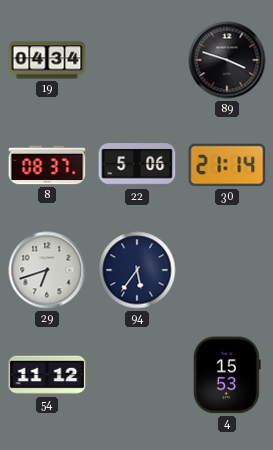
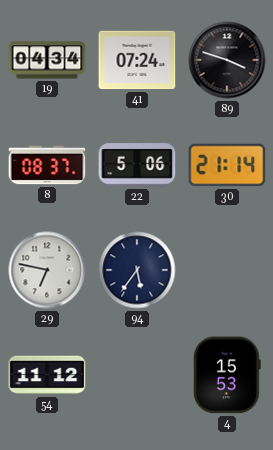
41: none -> 07:24 (137, 60)
29: 6:42 -> 6:47 (47, 270)
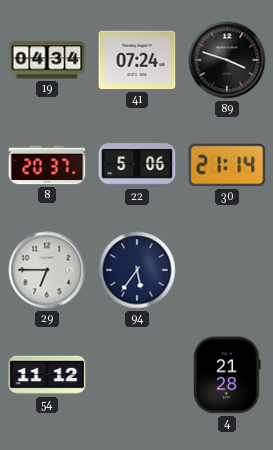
8: 08:37 -> 20:37 (47, 165)
29: 6:47 -> 6:45 (47, 270)
4: 15:53 -> 21:28 (228, 375)
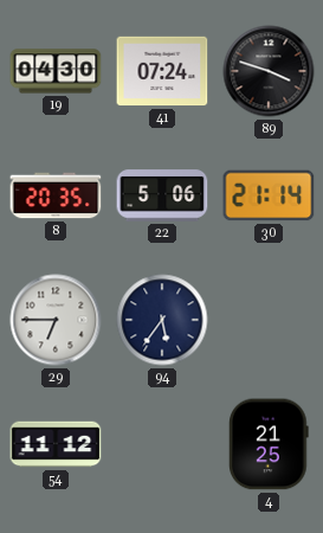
19: 04:34 -> 04:30 (56, 71)
8: 20:37 -> 20:35 (56, 195)
4: 21:28 -> 21:25 (270, 444)
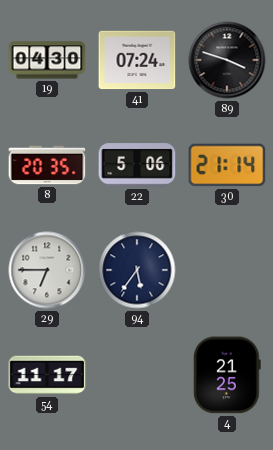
54: 11:12 -> 11:17 (47, 375)
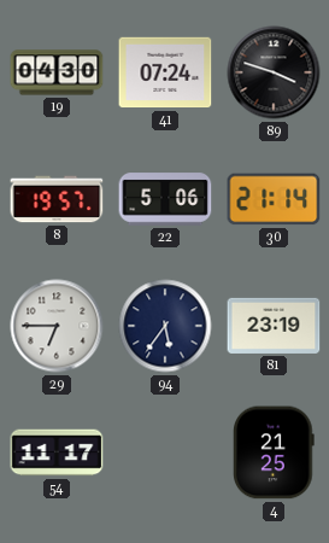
8: 20:35 -> 19:57 (57, 199)
81: none -> 23:19 (274, 326)
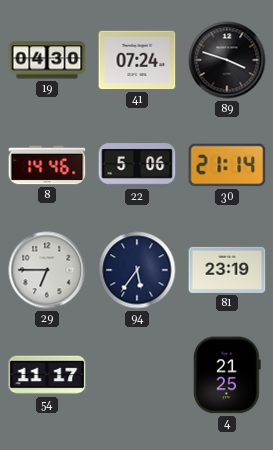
8: 19:57 -> 14:46 (47, 165)
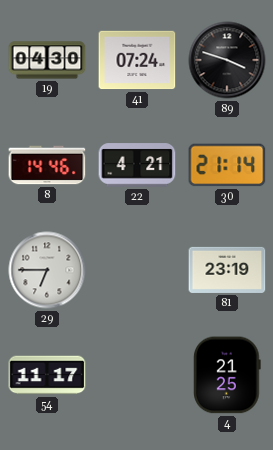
22: 5:06 -> 4:21 (137, 165)
94: 5:36 -> none (137, 270)
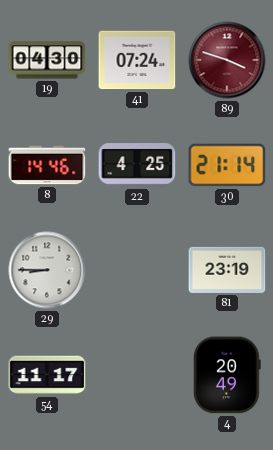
89 dial: black -> burgundy (227, 60)
22: 4:21 -> 4:25 (137, 165)
29: 6:45 -> 8:45 (47, 270)
4: 21:25 -> 20:49 (228, 375)
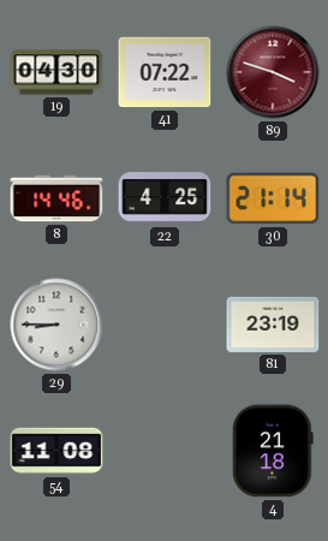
41: 07:24 -> 07:22 (165, 72)
54: 11:17 -> 11:08 (56, 451)
4: 20:49 -> 21:18 (274, 451)
